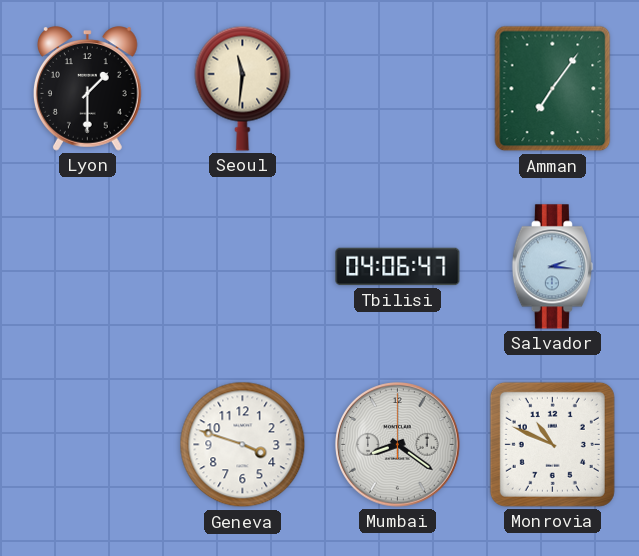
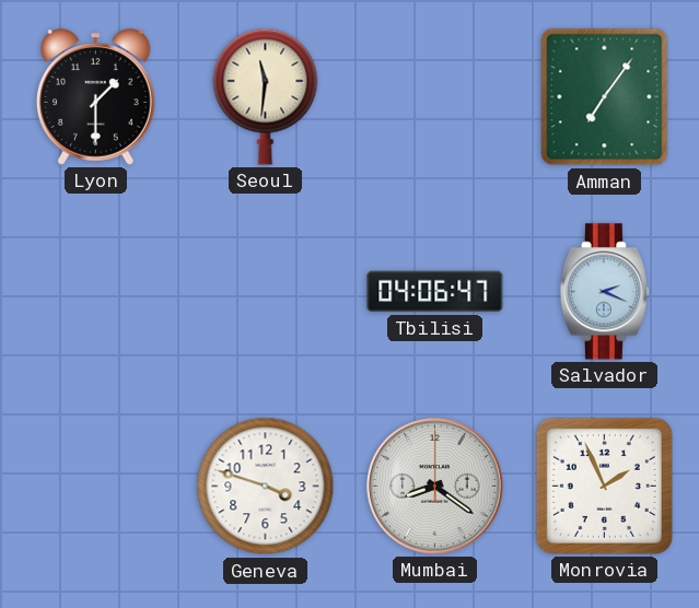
Salvador: 2:16 -> 2:19 (604, 292)
Monrovia: 10:49 -> 1:56 (604, 486)
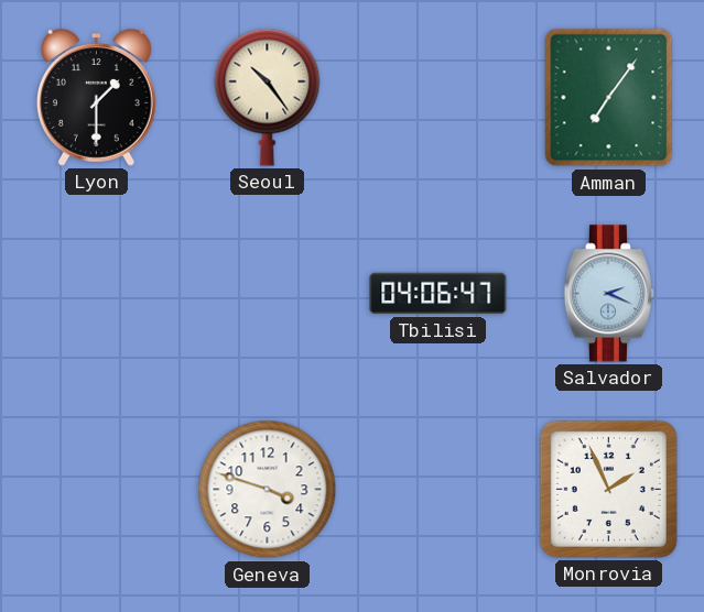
Seoul: 11:31 -> 10:24 (268, 97)
Mumbai: 8:21 -> none (435, 487)
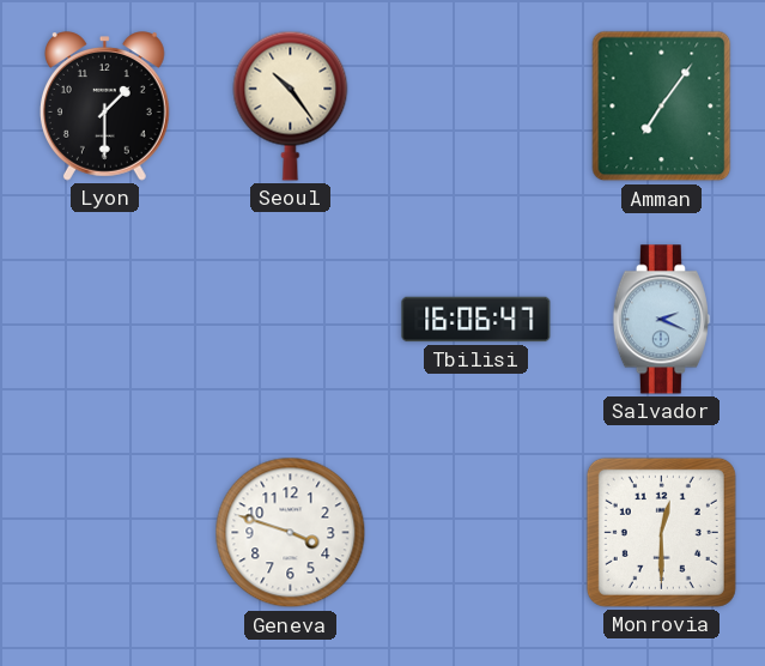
Tbilisi: 04:06 -> 16:06 (476, 320)
Monrovia: 1:56 -> 12:30 (661, 532)
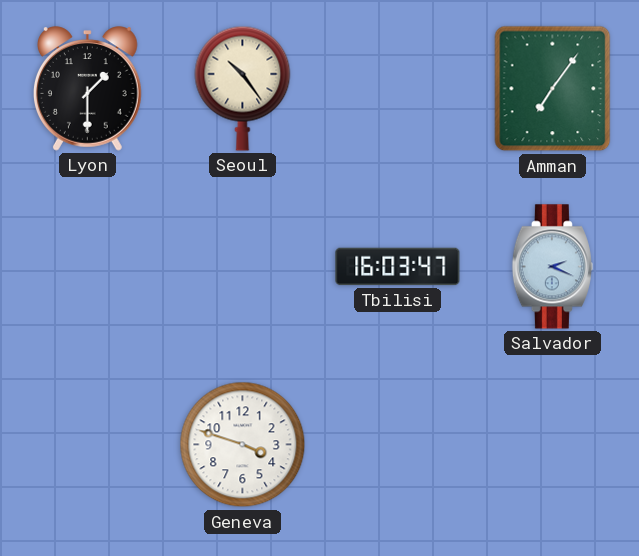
Tbilisi: 16:06 -> 16:03 (398, 267)
Monrovia: 12:30 -> none (661, 532)
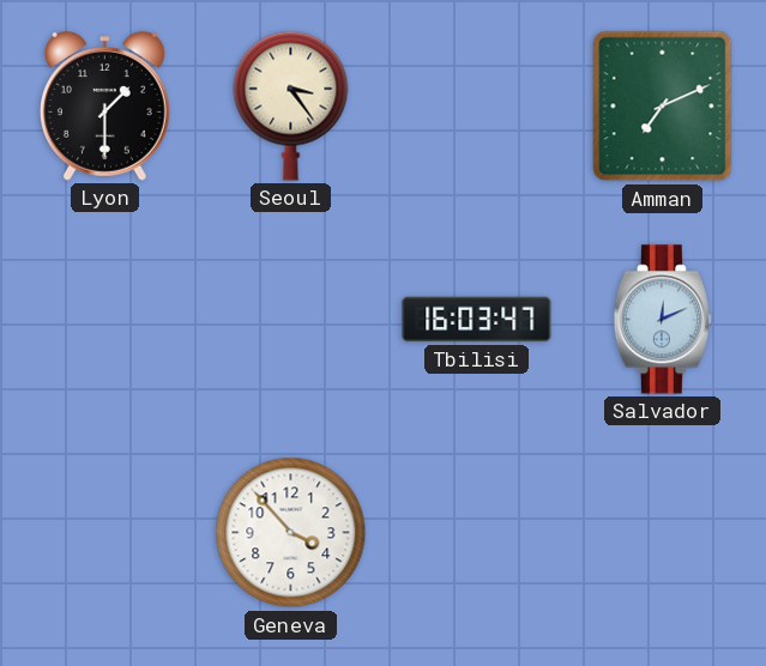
Seoul: 10:24 -> 3:24 (291, 105)
Amman: 7:06 -> 7:11 (663, 107)
Salvador: 2:19 -> 12:11 (662, 320)
Geneva: 3:48 -> 3:53 (291, 533)
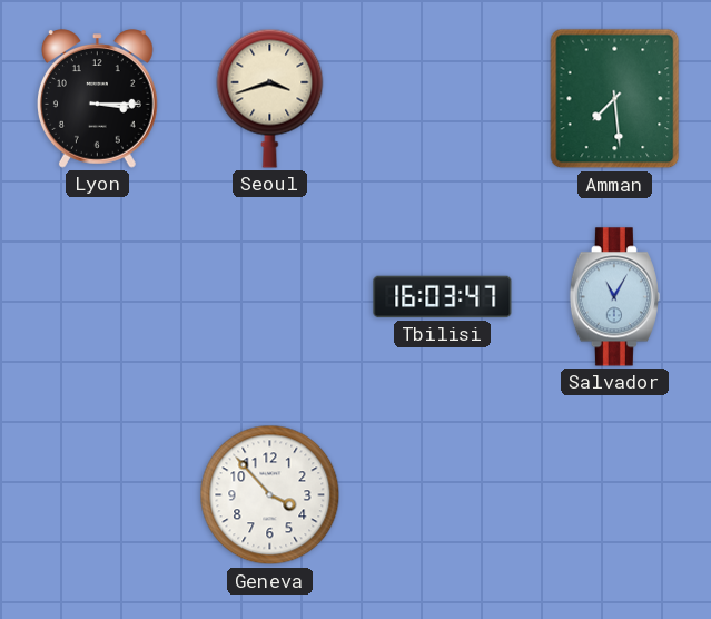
Lyon: 1:30 -> 3:15 (97, 99)
Seoul: 3:24 -> 3:42 (270, 98)
Amman: 7:11 -> 7:29 (615, 99)
Salvador: 12:11 -> 11:05 (614, 297)
